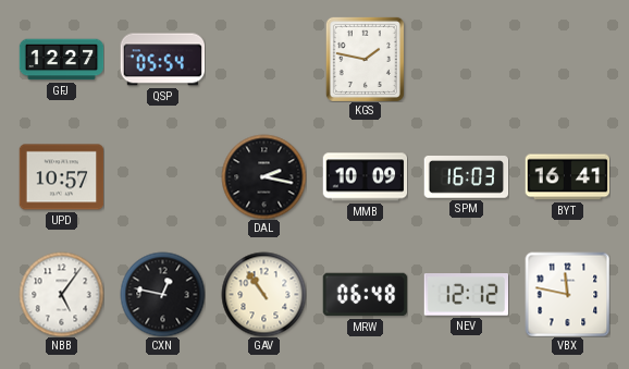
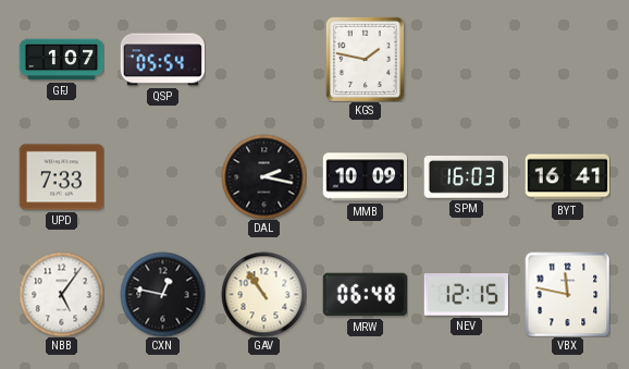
GFJ: 12:27 -> 1:07 (61, 60)
UPD: 10:57 -> 7:33 (61, 177)
NEV: 12:12 -> 12:15 (466, 295)
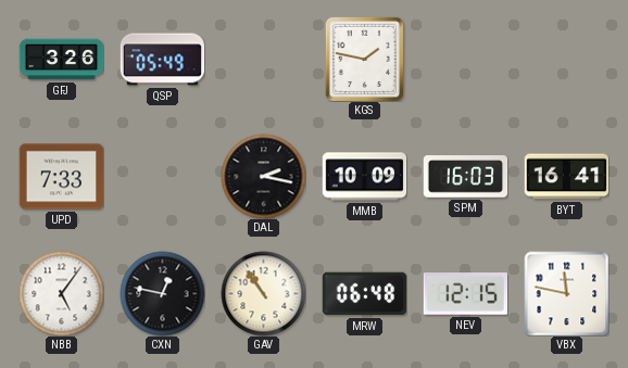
GFJ: 1:07 -> 3:26 (61, 60)
QSP: 05:54 -> 05:49 (162, 60)
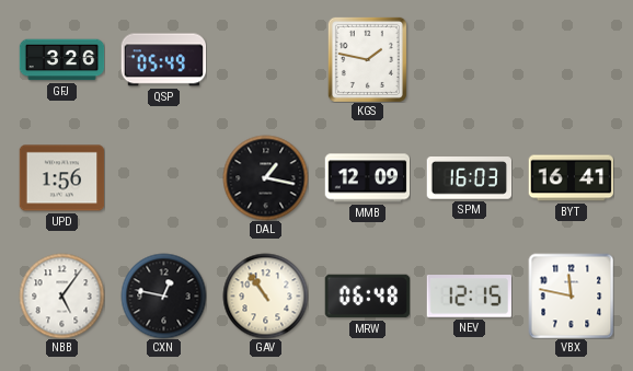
UPD: 7:33 -> 1:56 (61, 178)
DAL: 2:17 -> 1:17 (265, 177)
MMB: 10:09 -> 12:09 (367, 178)
